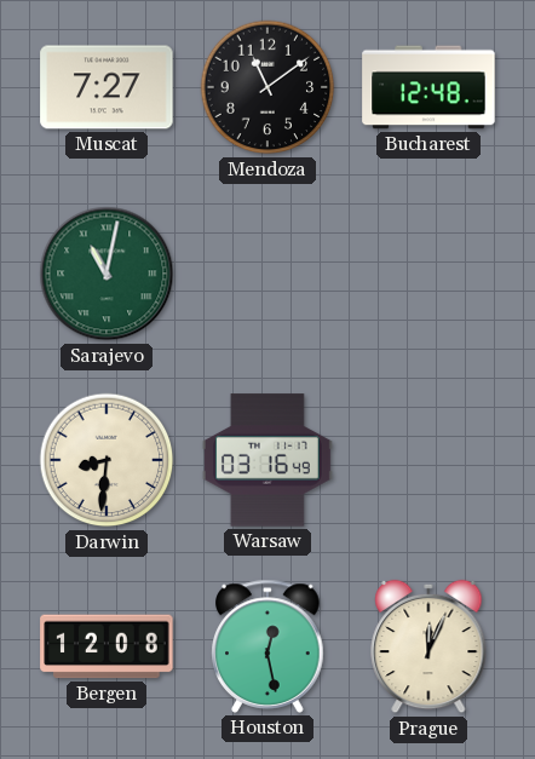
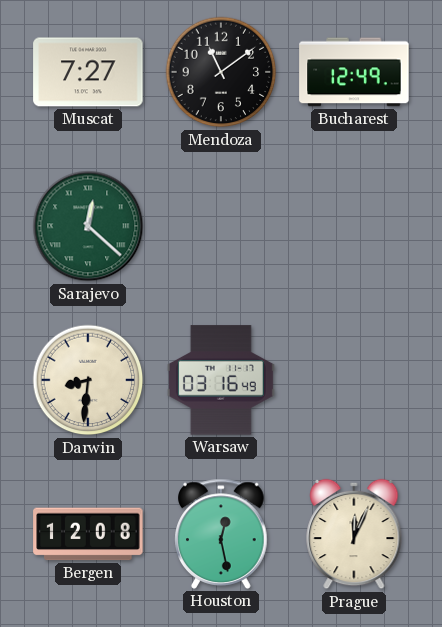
Bucharest: 12:48 -> 12:49 (354, 72)
Sarajevo: 11:02 -> 12:22 (88, 226)
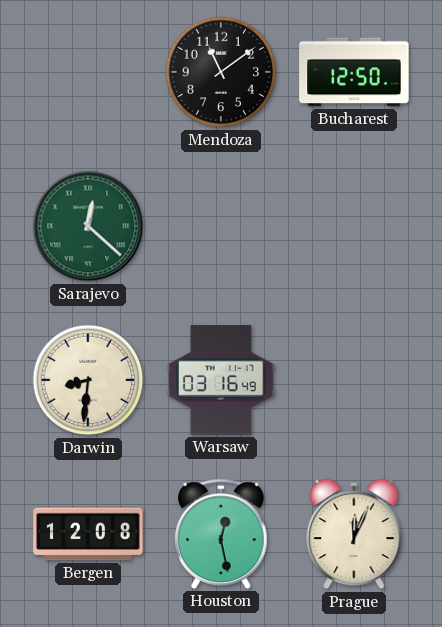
Muscat: 7:27 -> none (88, 72)
Bucharest: 12:49 -> 12:50 (354, 72)
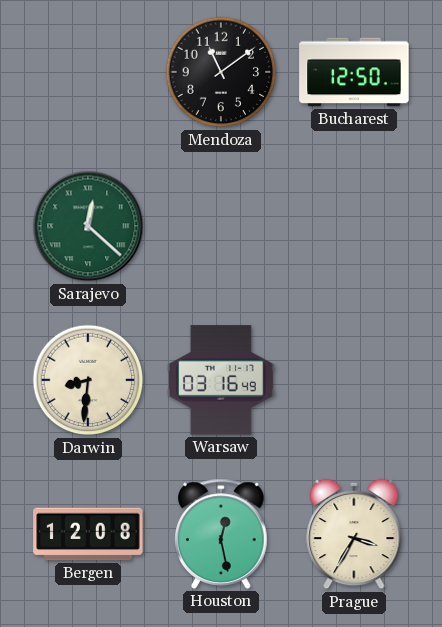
Prague: 12:04 -> 3:35 (354, 534)
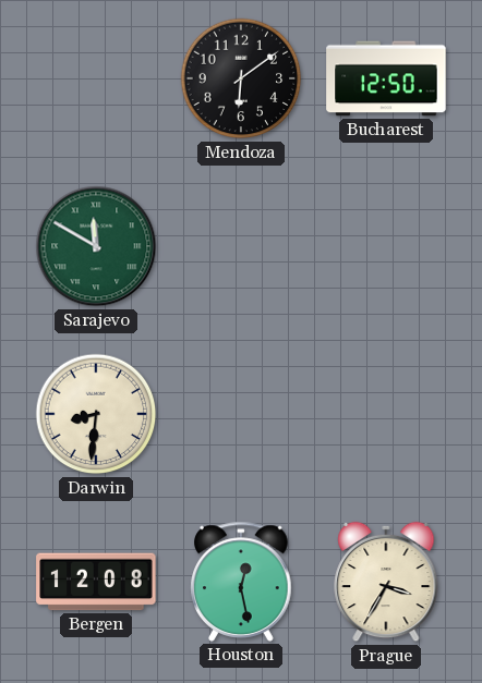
Mendoza: 11:09 -> 6:09 (241, 78)
Sarajevo: 12:22 -> 11:50 (96, 246)
Warsaw: 03:16 -> none (221, 380)
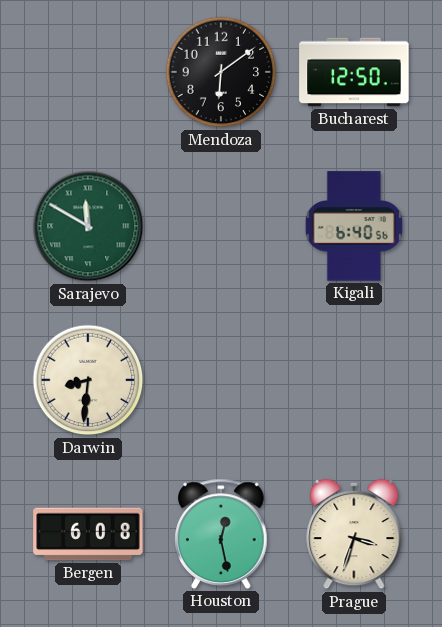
Kigali: none -> 6:40 (354, 226)
Bergen: 12:08 -> 6:08 (88, 534)
Prague: 3:35 -> 3:33 (354, 534)
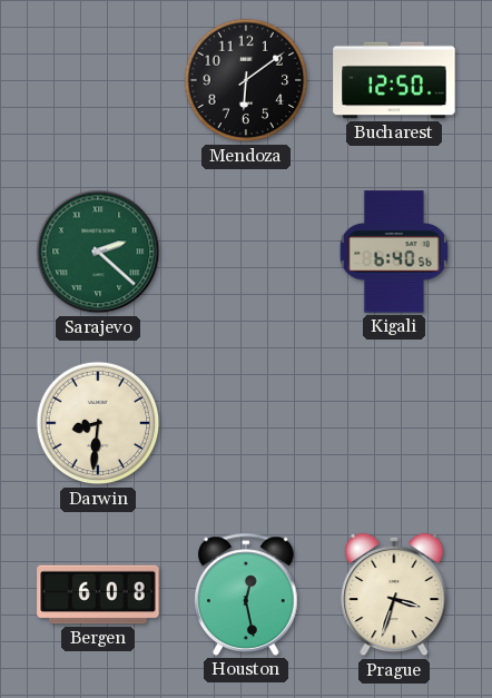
Sarajevo: 11:50 -> 2:22 (98, 252)
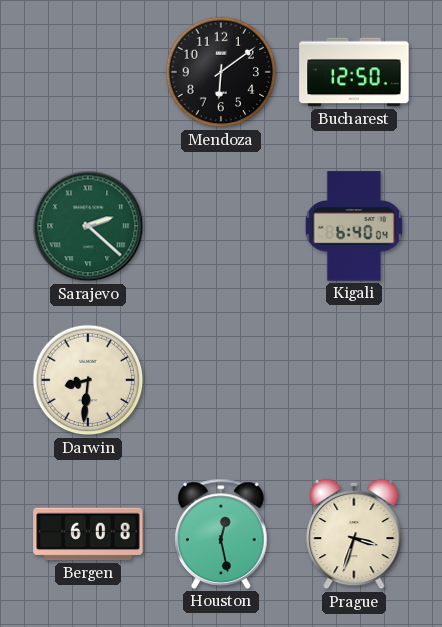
Kigali: 6:40:56 -> 6:40:04 (354, 226)
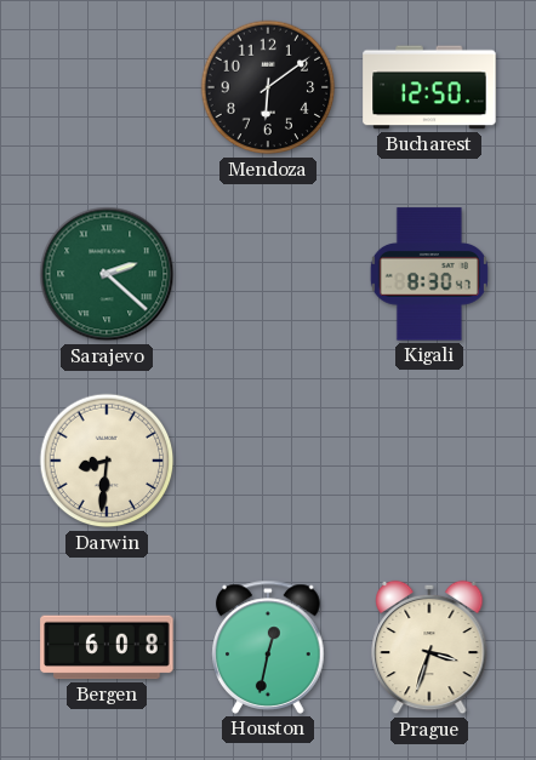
Kigali: 6:40 -> 8:30 (429, 274)
Houston: 12:28 -> 12:32 (268, 647)
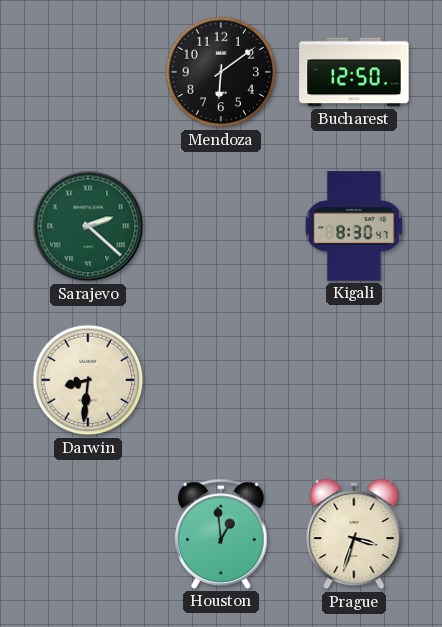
Bergen: 6:08 -> none (107, 647)
Houston: 12:32 -> 12:59 (221, 534)
